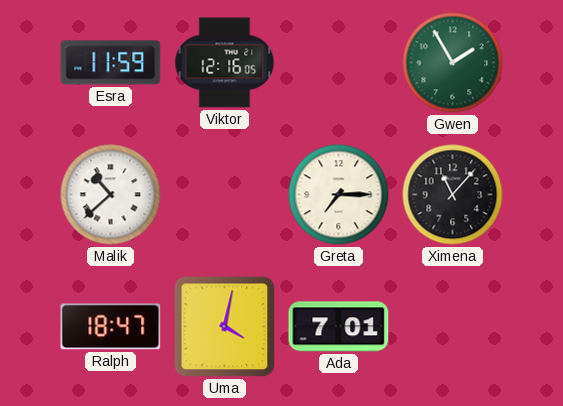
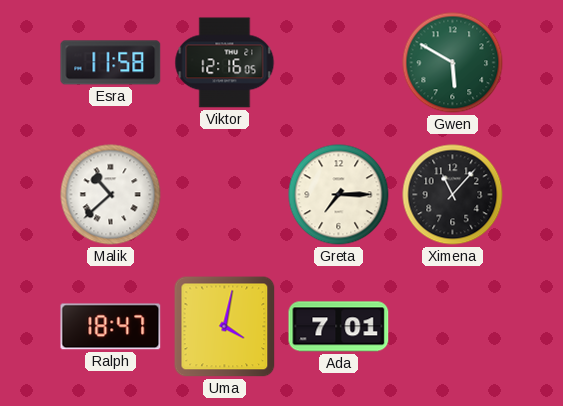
Esra: 11:59 -> 11:58 (111, 63)
Gwen: 1:55 -> 5:50 (453, 63)
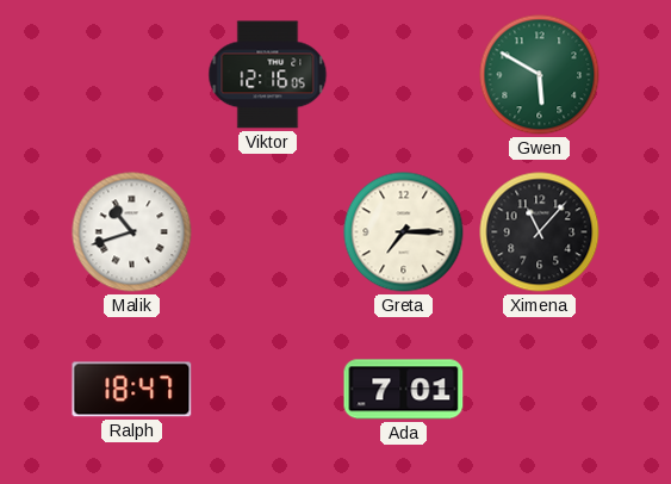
Esra: 11:58 -> none (111, 63)
Malik: 10:38 -> 10:42 (132, 232)
Uma: 4:02 -> none (225, 327)
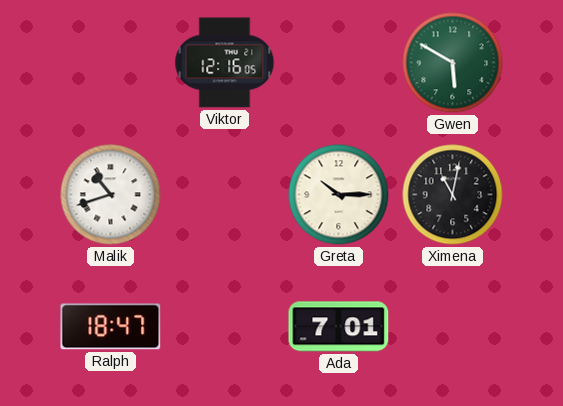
Greta: 7:15 -> 10:15 (339, 195)
Ximena: 11:07 -> 11:02 (453, 195)
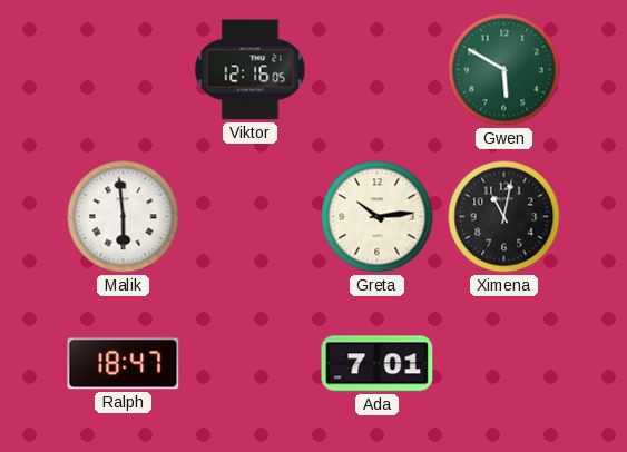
Malik: 10:42 -> 5:59 (124, 217)
Greta: 10:15 -> 10:14 (378, 217)
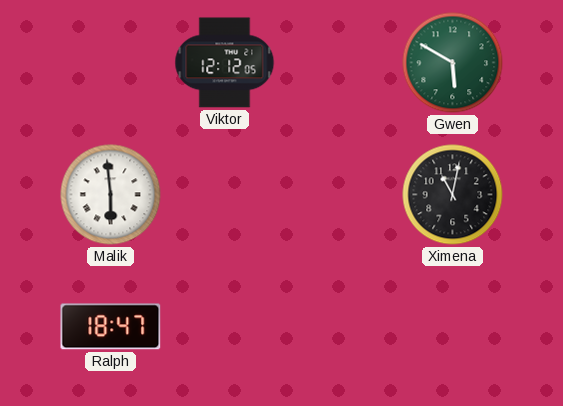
Viktor: 12:16 -> 12:12 (225, 63)
Greta: 10:14 -> none (378, 217)
Ada: 7:01 -> none (378, 364)
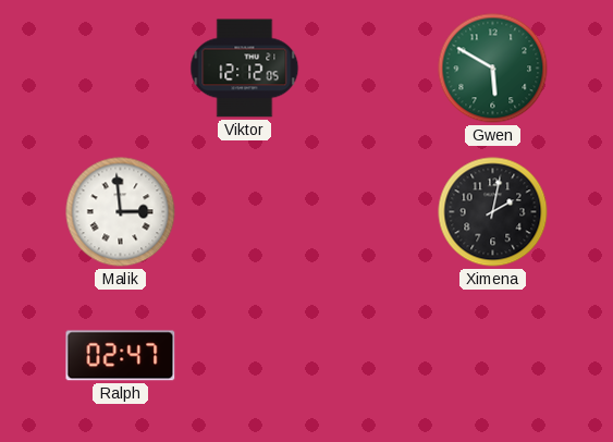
Malik: 5:59 -> 2:59 (121, 212)
Ximena: 11:02 -> 2:02 (493, 212)
Ralph: 18:47 -> 02:47 (121, 356)
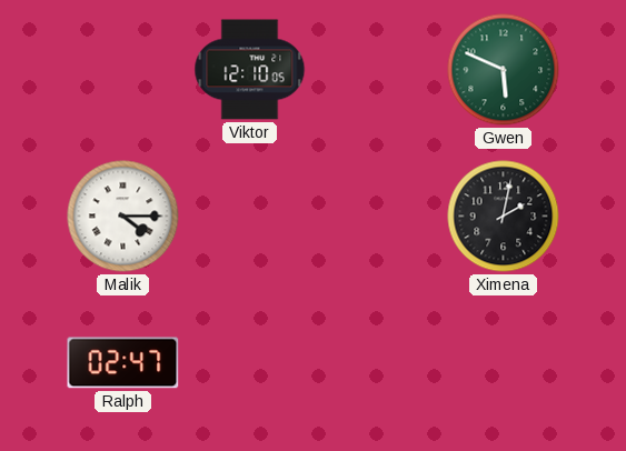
Viktor: 12:12 -> 12:10 (250, 70)
Gwen: 5:50 -> 5:49 (504, 70)
Malik: 2:59 -> 4:15 (123, 217)
